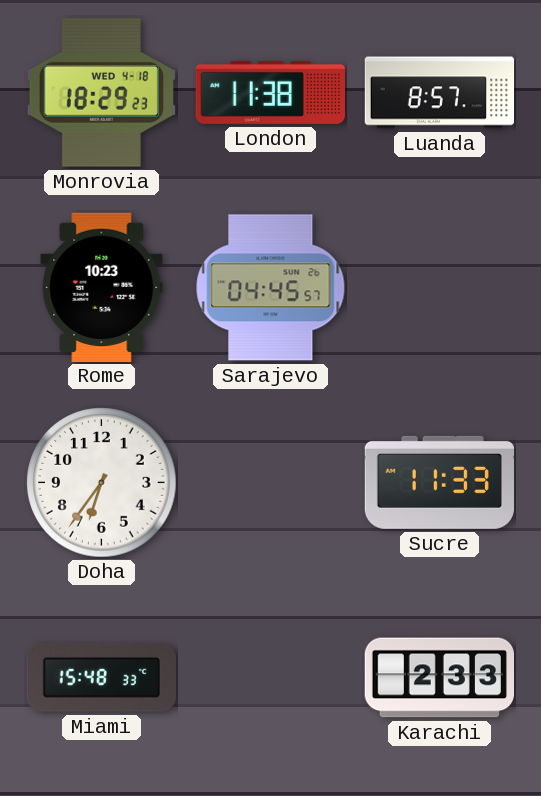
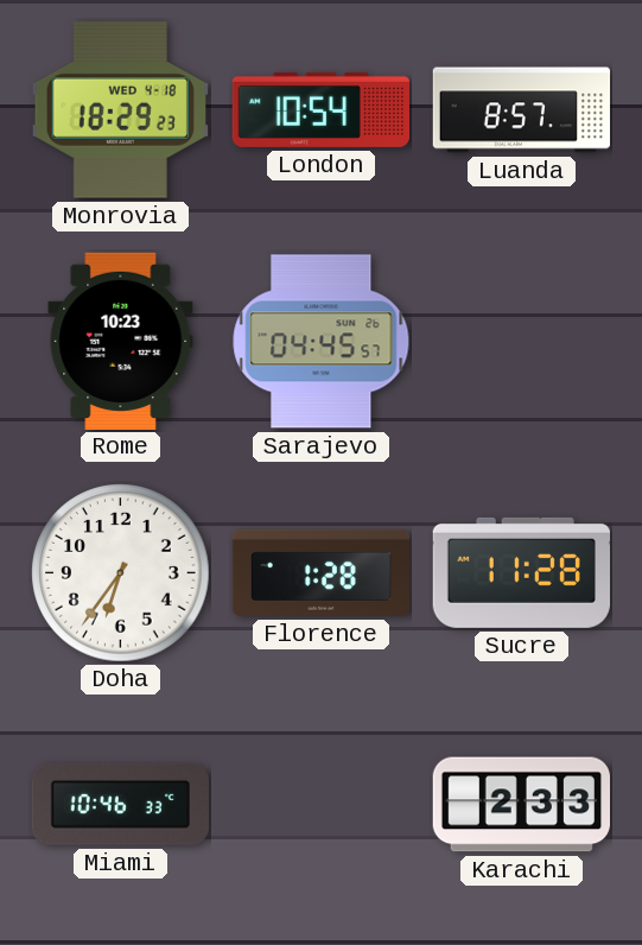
London: 11:38 -> 10:54 (320, 109)
Florence: none -> 1:28 (320, 572)
Sucre: 11:33 -> 11:28 (521, 572)
Miami: 15:48 -> 10:46 (120, 804)
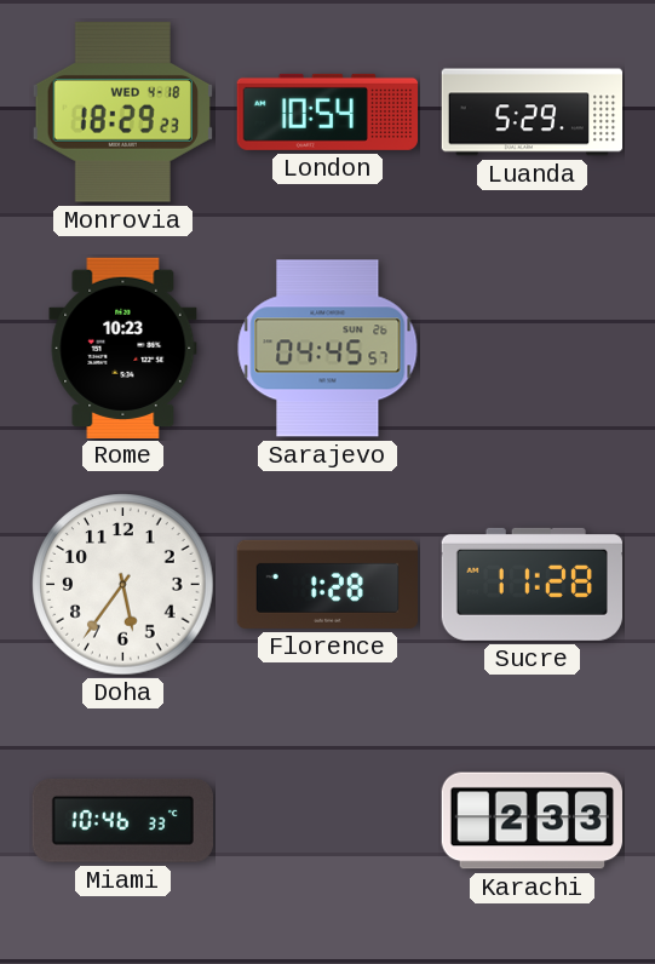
Luanda: 8:57 -> 5:29 (533, 113)
Doha: 6:36 -> 5:36 (123, 585)
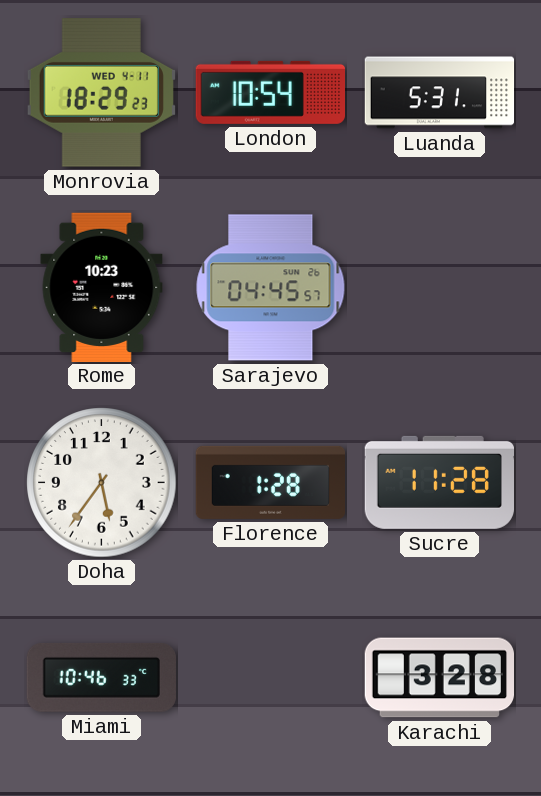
Monrovia date: WED 4-18 -> WED 4-11 (101, 93)
Luanda: 5:29 -> 5:31 (440, 93)
Karachi: 2:33 -> 3:28 (439, 678)
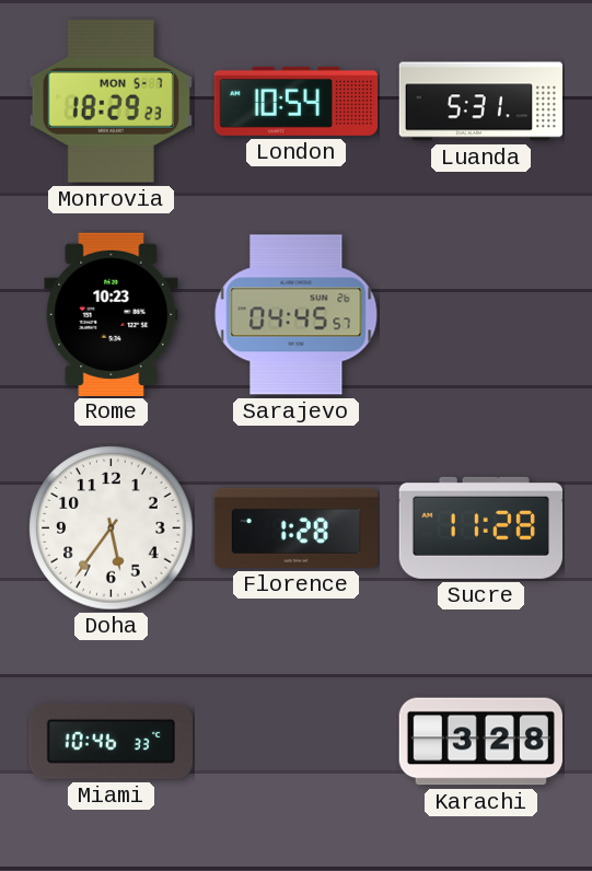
Monrovia date: WED 4-11 -> MON 5-7 (111, 102)
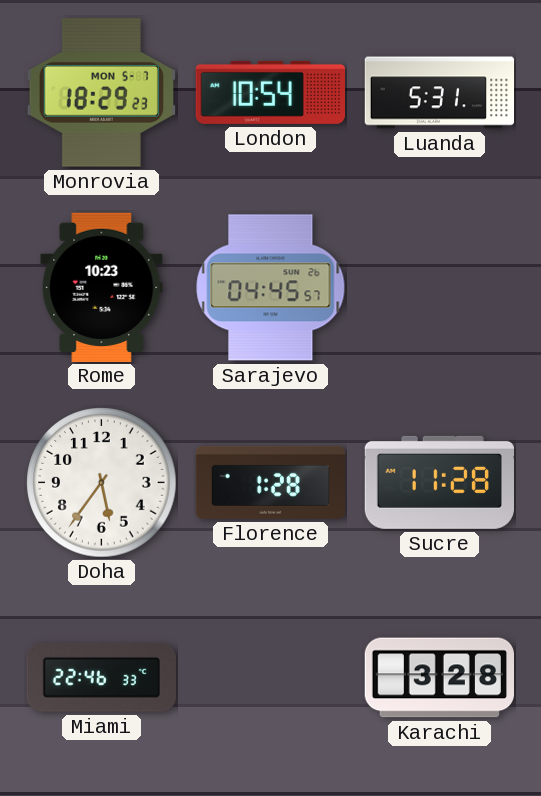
Miami: 10:46 -> 22:46 (101, 677)
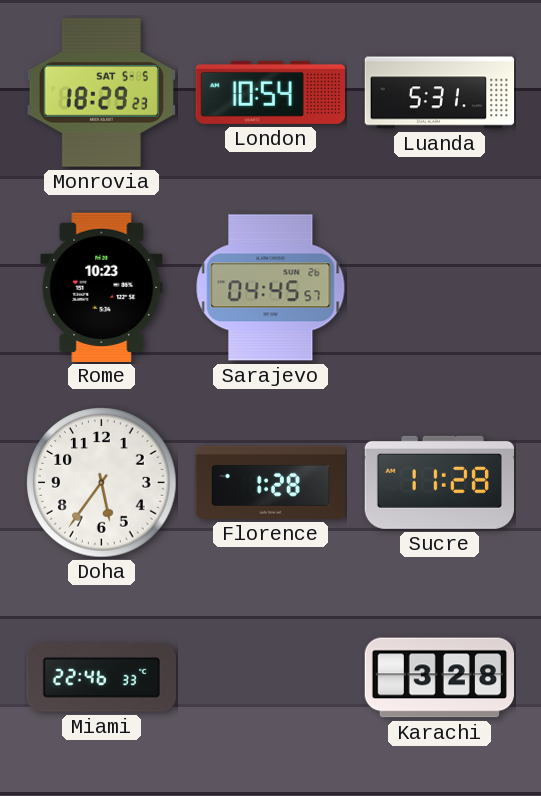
Monrovia date: MON 5-7 -> SAT 5-5 (101, 93)
